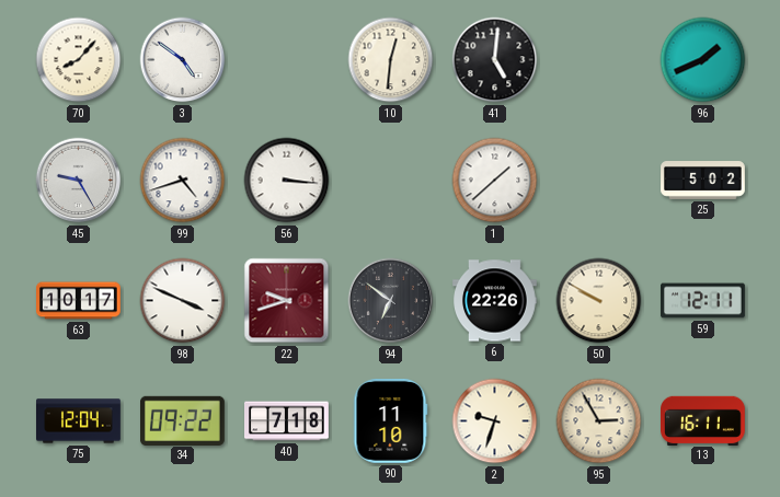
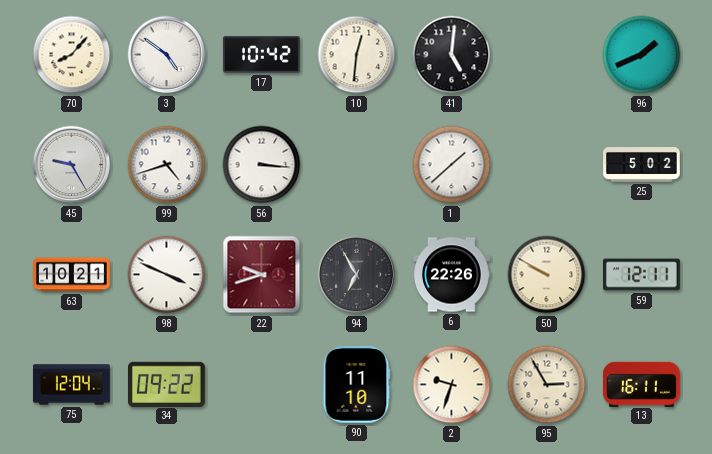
17: none -> 10:42 (262, 55)
63: 10:17 -> 10:21 (72, 275)
94: 6:51 -> 6:55 (357, 275)
40: 7:18 -> none (287, 421)
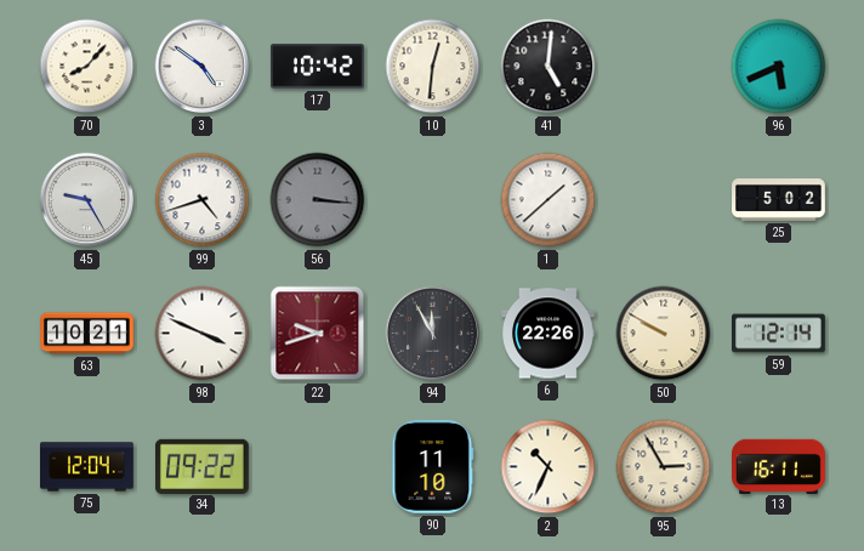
96: 1:41 -> 5:41 (779, 67)
56 dial: white -> grey (318, 200)
94: 6:55 -> 11:55 (433, 334)
59: 12:11 -> 12:14 (779, 334)
2: 9:33 -> 10:34 (548, 467)
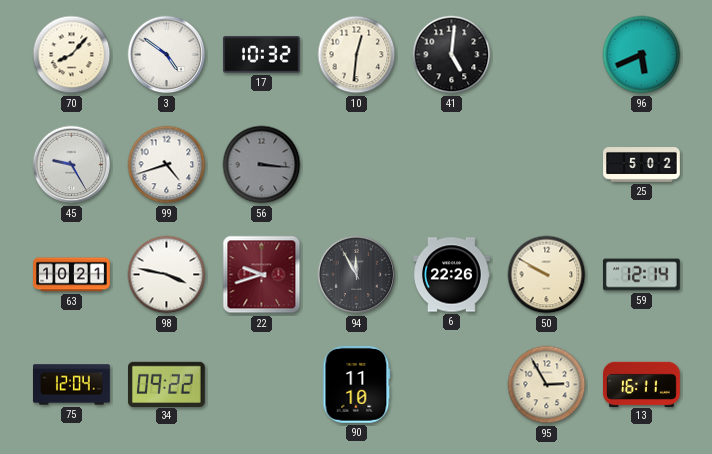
17: 10:42 -> 10:32 (262, 55)
1: 1:38 -> none (548, 200)
98: 3:49 -> 3:47 (167, 275)
2: 10:34 -> none (548, 467)
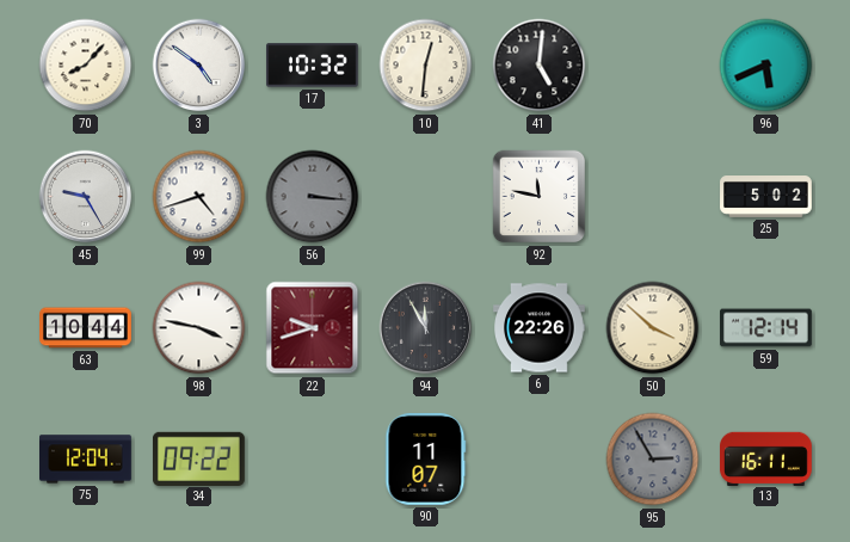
92: none -> 11:47 (540, 197)
63: 10:21 -> 10:44 (86, 328)
50: 9:50 -> 3:52 (653, 328)
90: 11:10 -> 11:07 (426, 460)
95 dial: cream -> grey (653, 460)
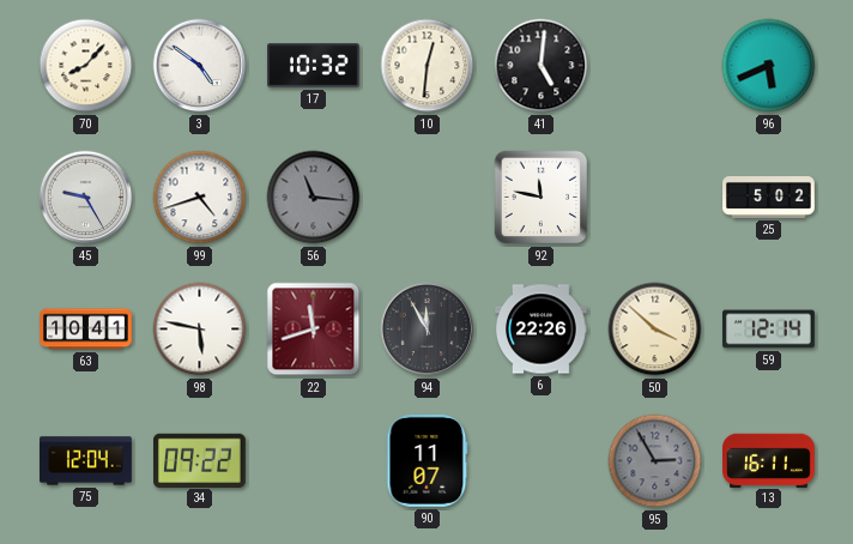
56: 3:16 -> 11:16 (314, 198)
63: 10:44 -> 10:41 (86, 330)
98: 3:47 -> 5:47 (200, 330)
22: 9:42 -> 11:42 (314, 330)
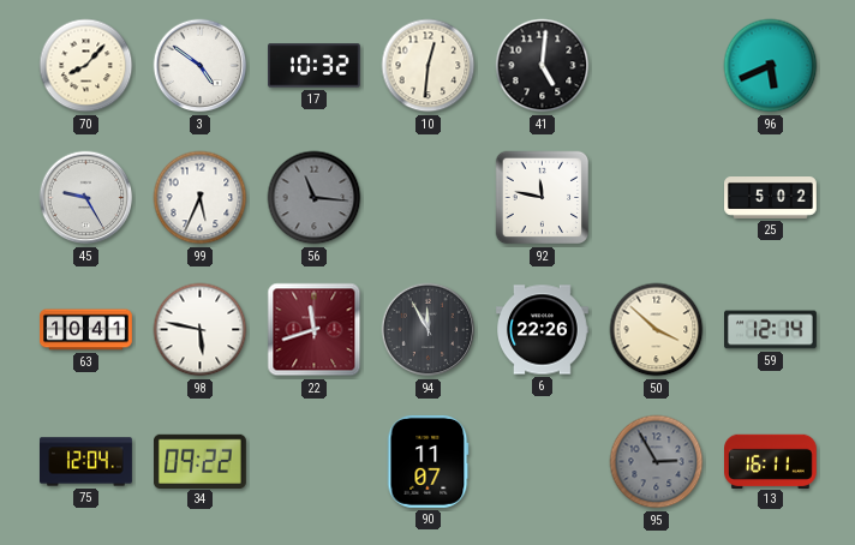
99: 4:42 -> 5:34 (201, 198)
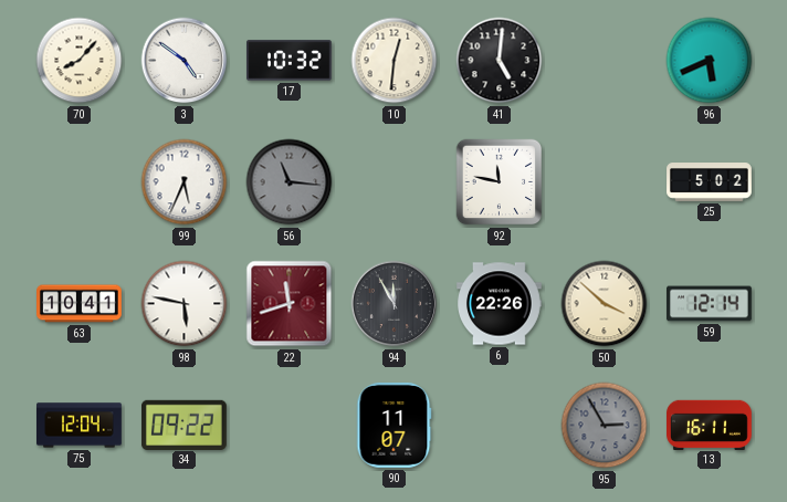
45: 9:25 -> none (86, 198)
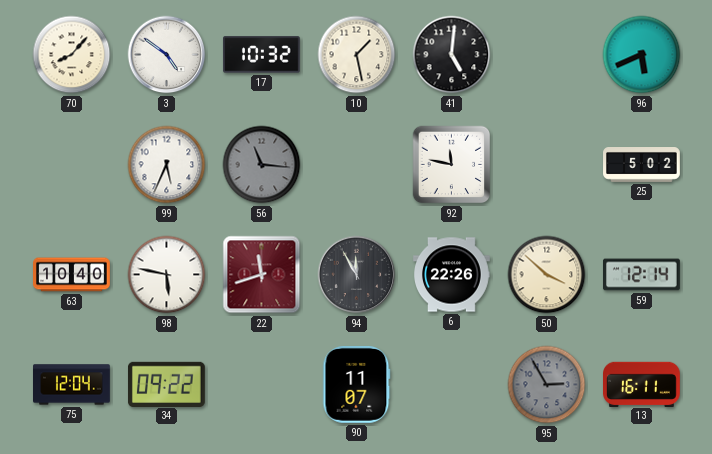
10: 12:31 -> 1:28 (357, 55)
63: 10:41 -> 10:40 (72, 275)
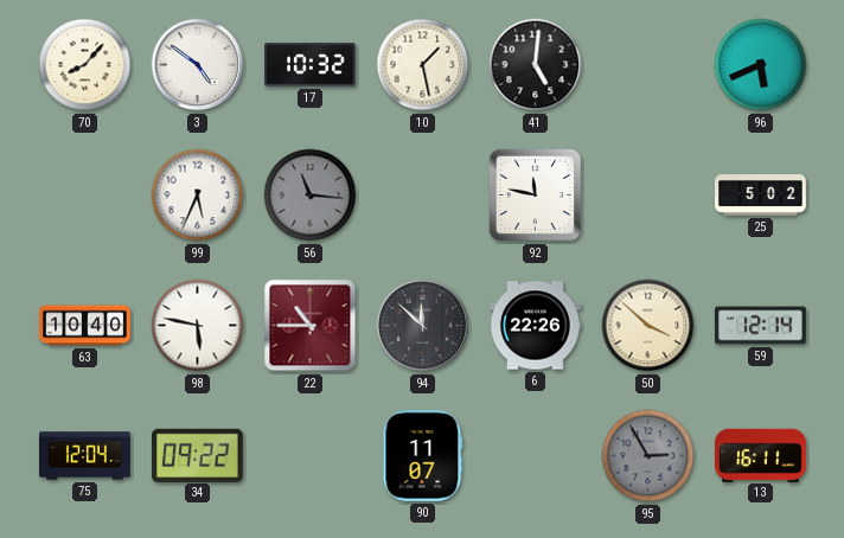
22: 11:42 -> 10:45 (311, 326)
94: 11:55 -> 11:52 (423, 326)
